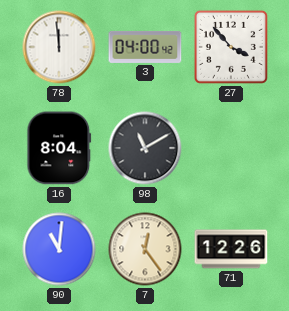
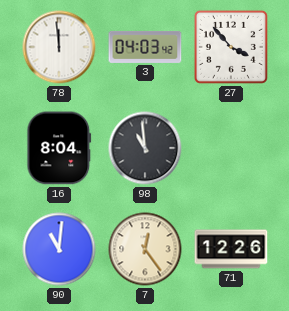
3: 04:00 -> 04:03 (145, 47)
98: 11:10 -> 10:59 (145, 148)
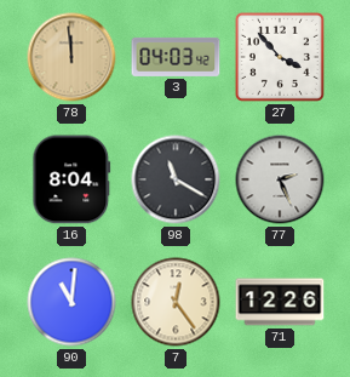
78 dial: white -> champagne (71, 57)
98: 10:59 -> 11:20 (176, 179)
77: none -> 2:26 (280, 179)
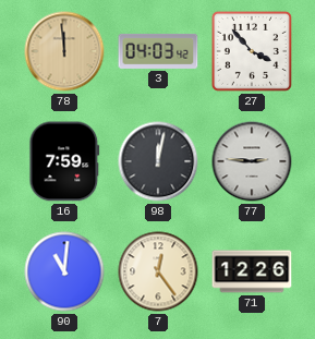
16: 8:04 -> 7:59 (64, 161)
98: 11:20 -> 12:02 (158, 161)
77: 2:26 -> 2:46 (252, 161)
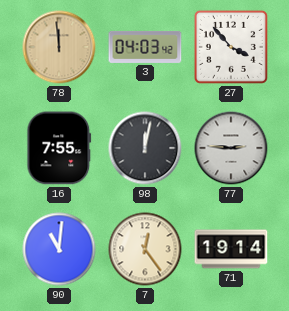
16: 7:59 -> 7:55 (59, 148)
71: 12:26 -> 19:14 (231, 249)
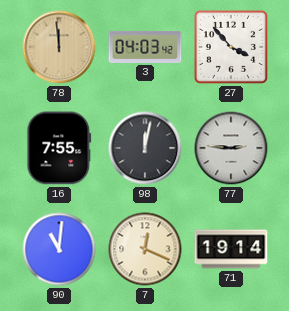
7: 12:24 -> 12:19 (145, 249)
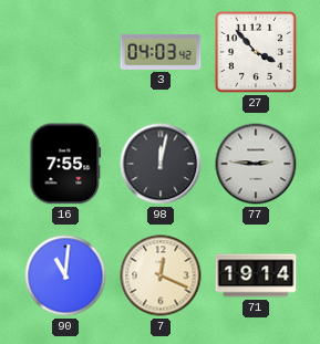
78: 11:59 -> none (59, 47)
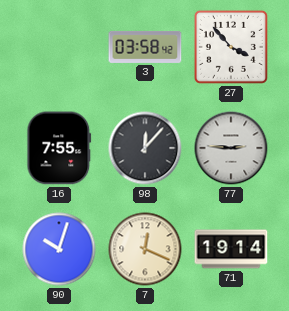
3: 04:03 -> 03:58 (145, 47)
98: 12:02 -> 12:07 (145, 148)
90: 11:01 -> 10:03 (59, 249)
